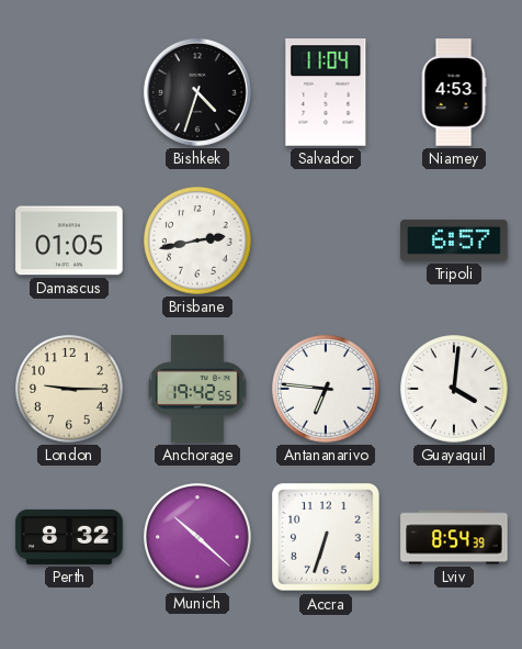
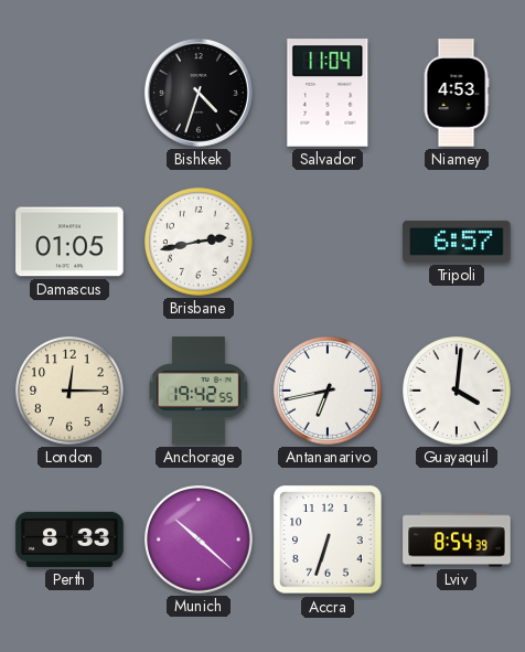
London: 9:15 -> 12:15 (69, 391)
Antananarivo: 6:46 -> 6:43 (328, 391)
Perth: 8:32 -> 8:33 (69, 539)
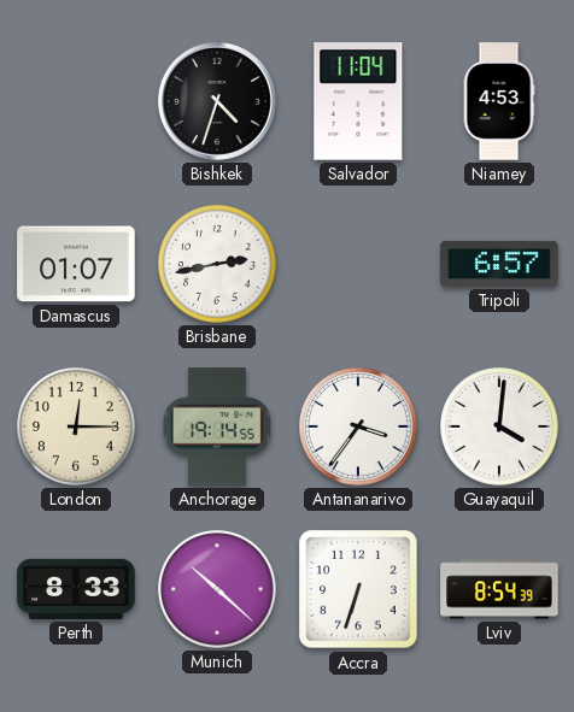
Damascus: 01:05 -> 01:07 (76, 264)
Anchorage: 19:42 -> 19:14 (218, 426)
Antananarivo: 6:43 -> 3:36 (358, 426)
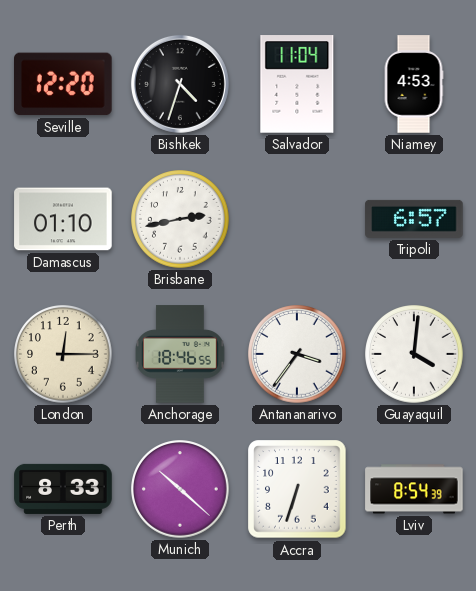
Seville: none -> 12:20 (63, 84)
Damascus: 01:07 -> 01:10 (63, 219)
Anchorage: 19:14 -> 18:46 (181, 354)
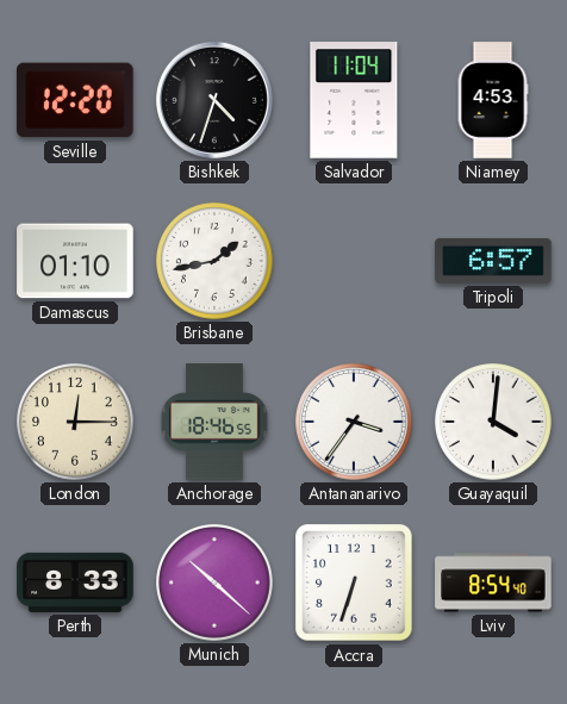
Brisbane: 2:43 -> 1:43 (214, 261)
Lviv: 8:54:39 -> 8:54:40 (493, 582)
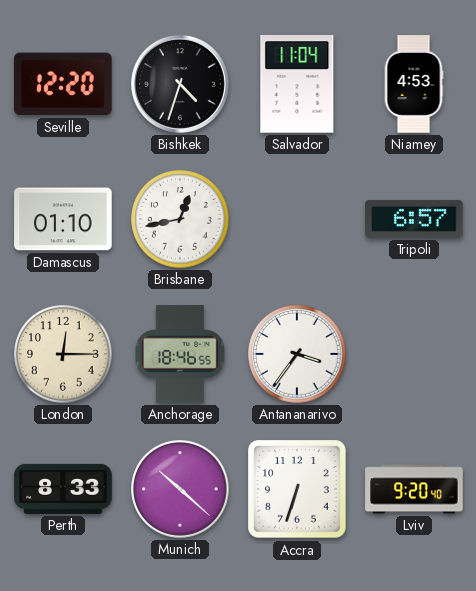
Brisbane: 1:43 -> 12:43 (180, 219)
Guayaquil: 4:01 -> none (493, 422)
Lviv: 8:54 -> 9:20 (414, 489)
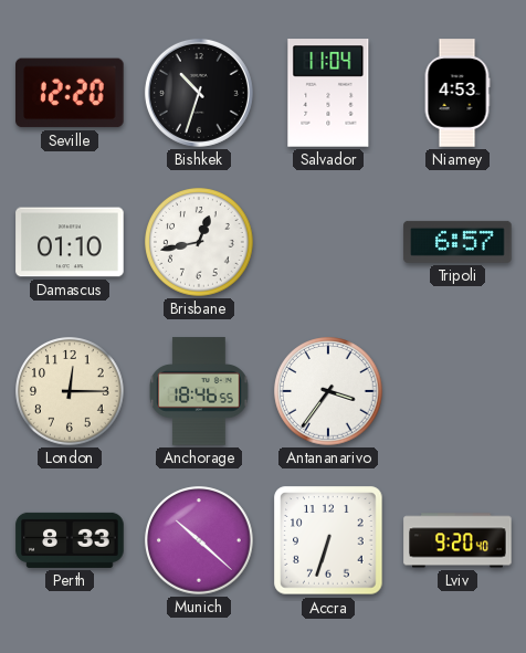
Bishkek: 4:33 -> 10:33 (199, 93)
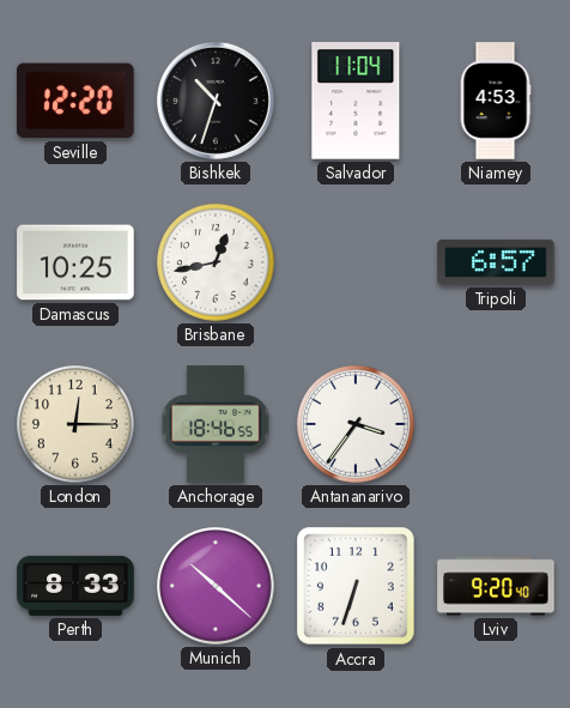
Damascus: 01:10 -> 10:25 (75, 262)
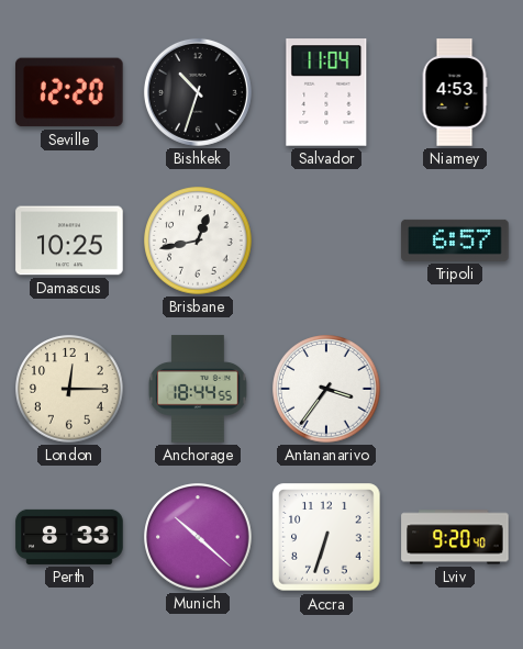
Anchorage: 18:46 -> 18:44 (199, 389)
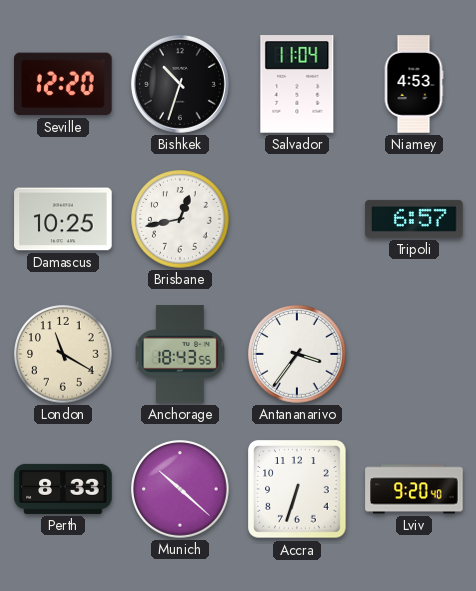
London: 12:15 -> 11:20 (63, 354)
Anchorage: 18:44 -> 18:43 (181, 354)
